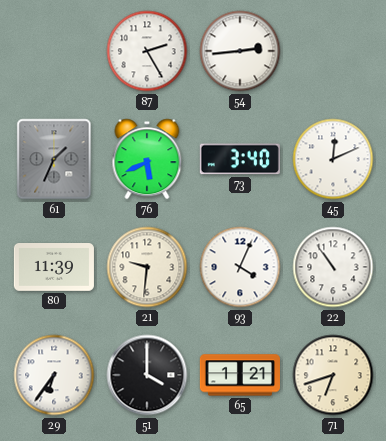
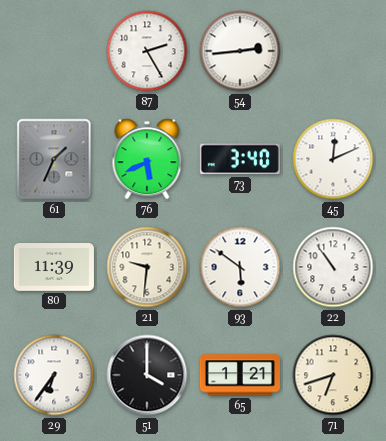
93: 4:04 -> 5:51 (240, 267)
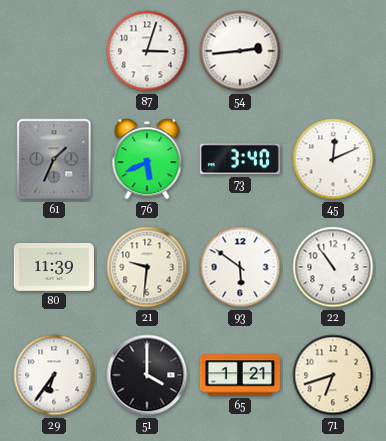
87: 2:25 -> 3:03 (147, 51)
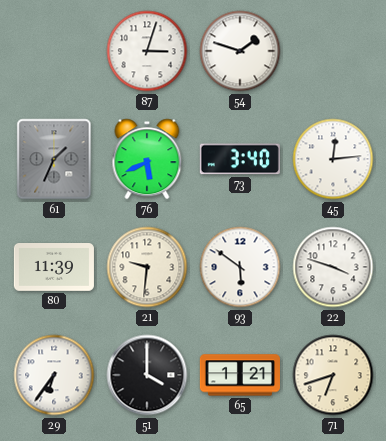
54: 2:44 -> 1:48 (240, 51)
45: 12:11 -> 12:14 (333, 159)
22: 10:54 -> 3:48 (333, 267)
